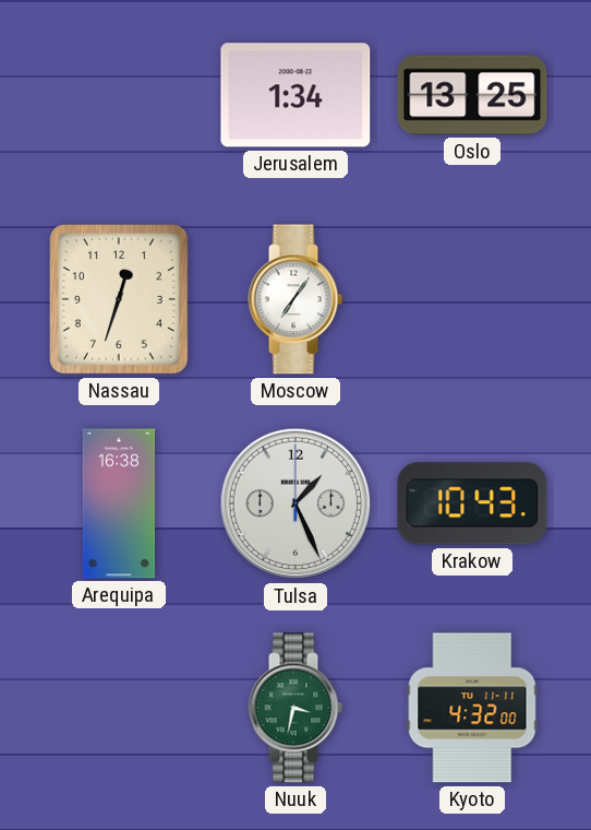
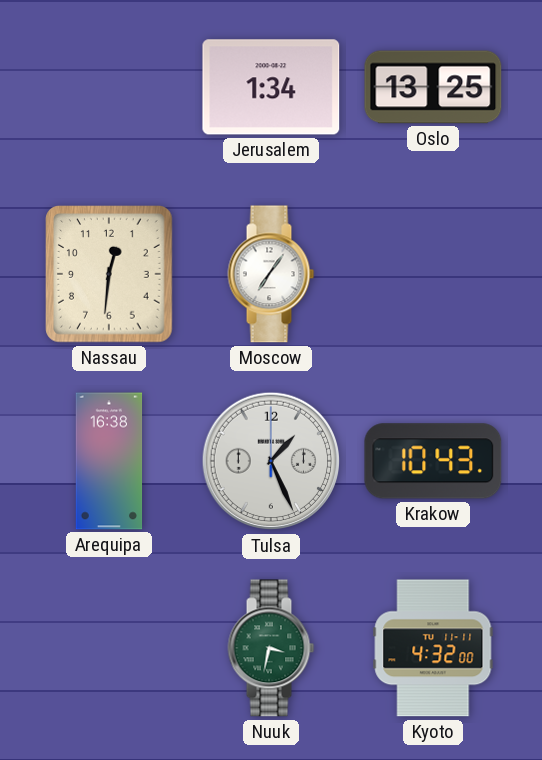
Nassau: 12:33 -> 12:31 (109, 274)
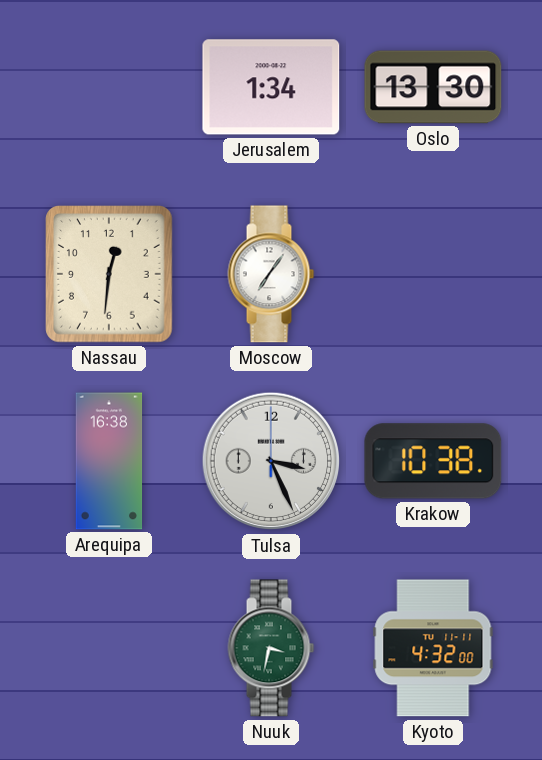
Oslo: 13:25 -> 13:30 (433, 87)
Tulsa: 1:26 -> 3:26 (271, 461)
Krakow: 10:43 -> 10:38 (433, 461)
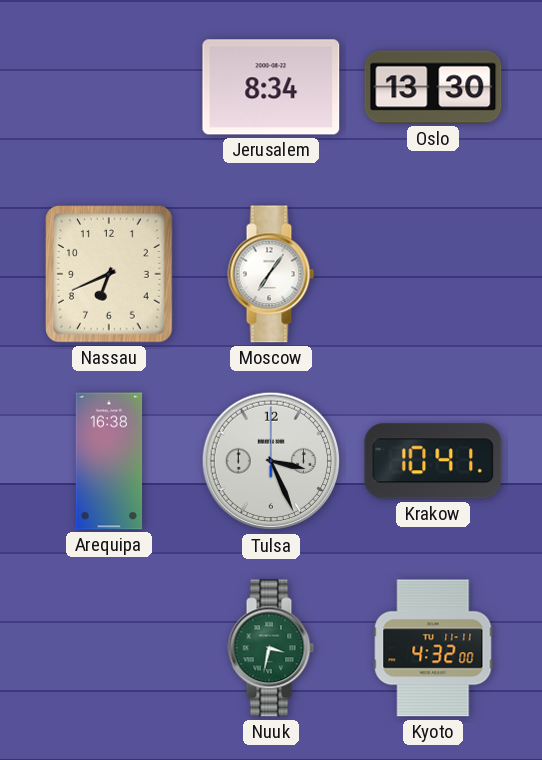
Jerusalem: 1:34 -> 8:34 (271, 87)
Nassau: 12:31 -> 6:41 (109, 274)
Krakow: 10:38 -> 10:41 (433, 461)
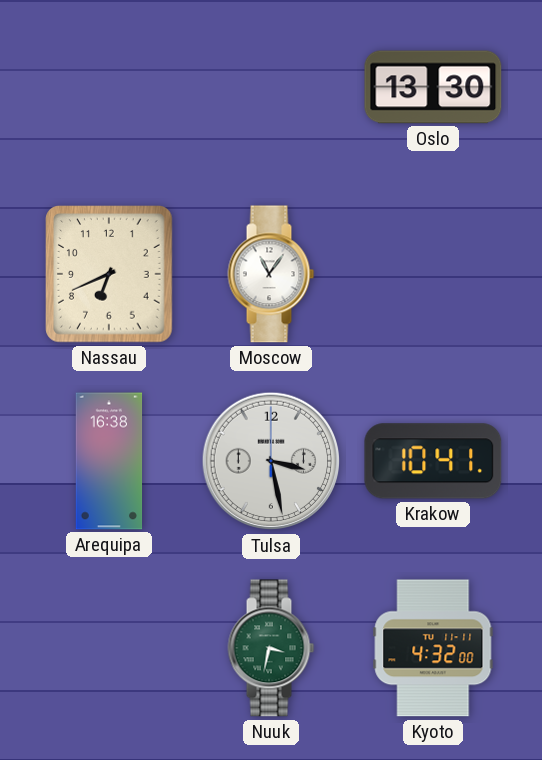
Jerusalem: 8:34 -> none (271, 87)
Moscow: 7:06 -> 11:06 (271, 274)
Tulsa: 3:26 -> 3:28 (271, 461)
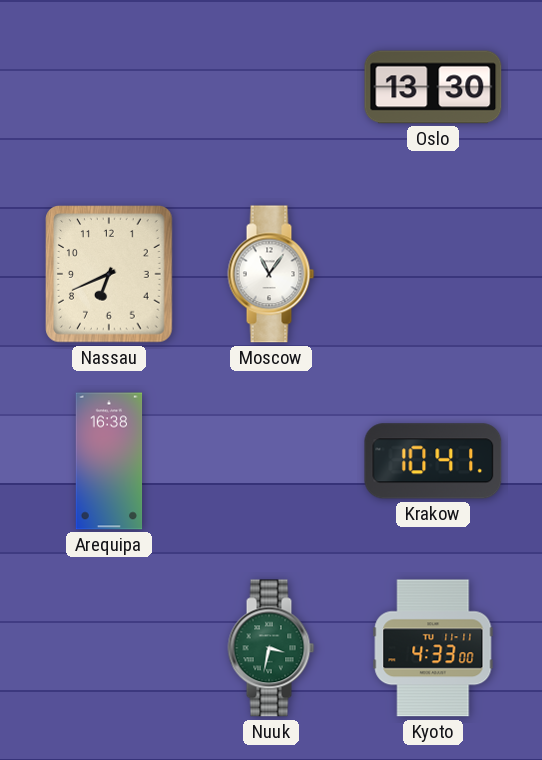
Tulsa: 3:28 -> none (271, 461)
Kyoto: 4:32 -> 4:33 (433, 648)
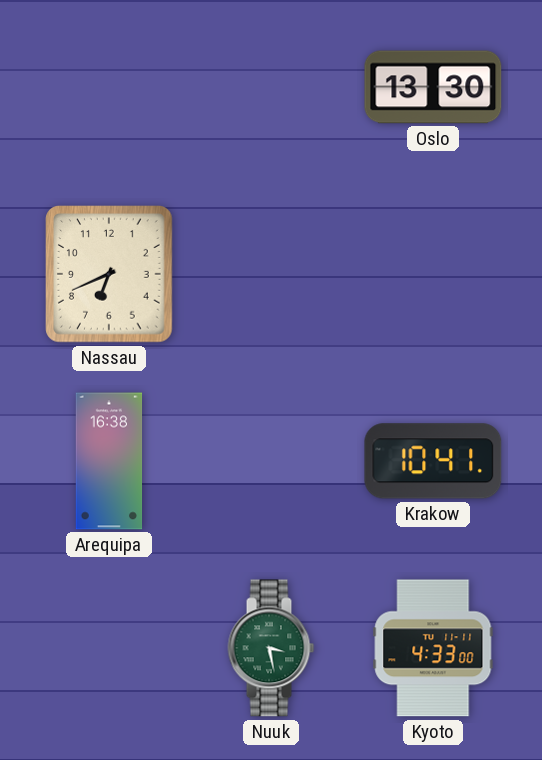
Moscow: 11:06 -> none (271, 274)
Nuuk: 3:32 -> 3:28 (271, 648)
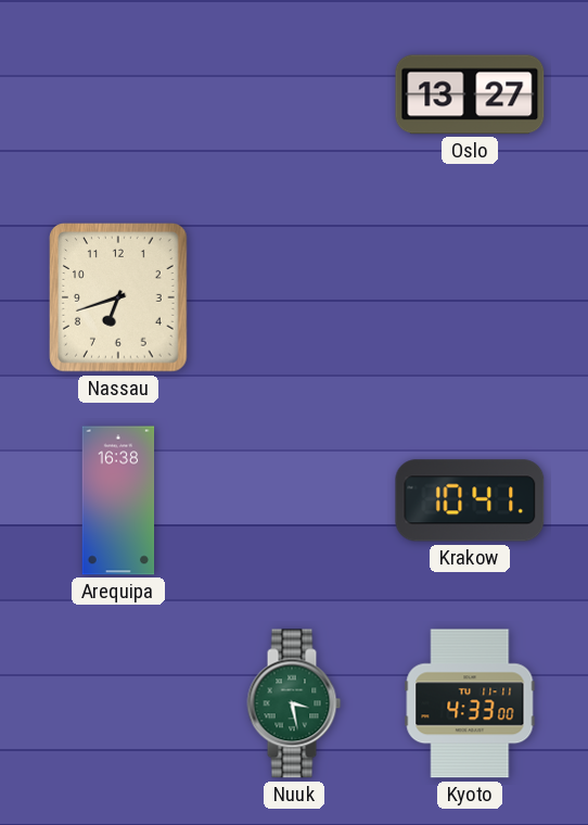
Oslo: 13:30 -> 13:27 (470, 94)
Nassau: 6:41 -> 6:42 (118, 297)
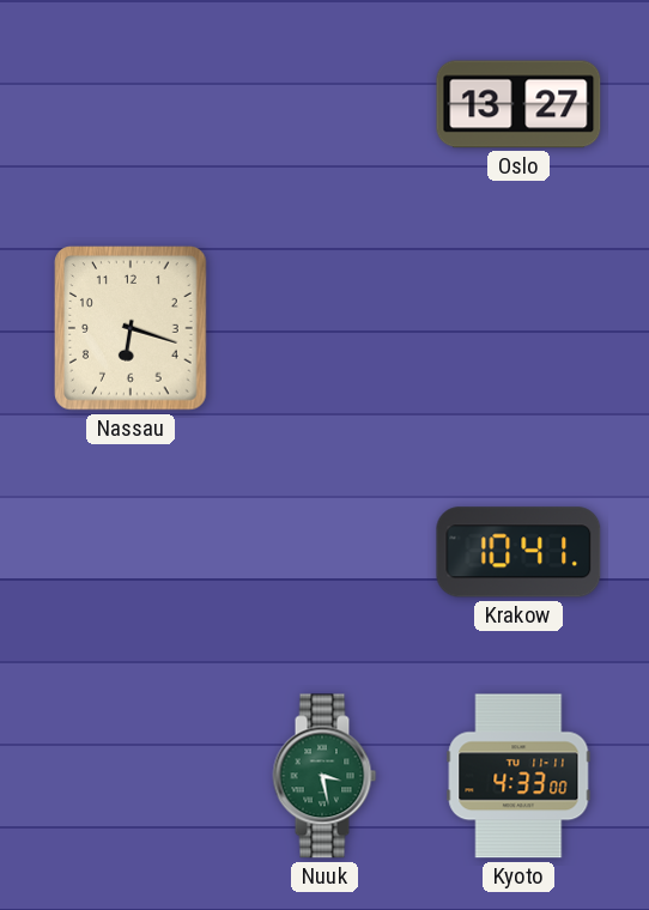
Nassau: 6:42 -> 6:18 (131, 328)
Arequipa: 16:38 -> none (118, 500)
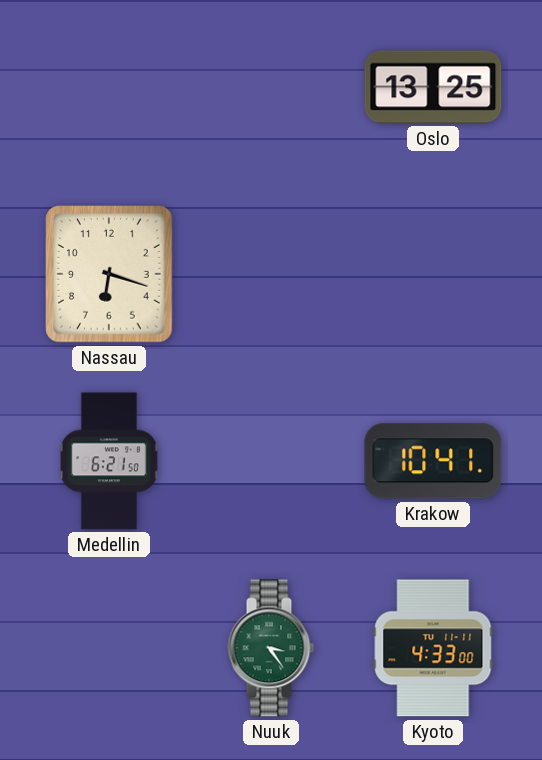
Oslo: 13:27 -> 13:25 (433, 87)
Medellin: none -> 6:21 (109, 461)
Nuuk: 3:28 -> 3:24 (271, 648)
